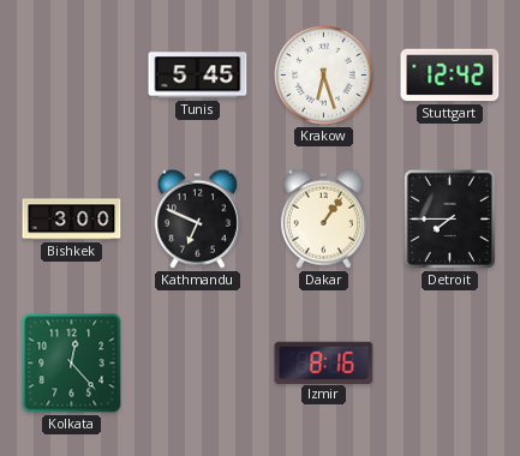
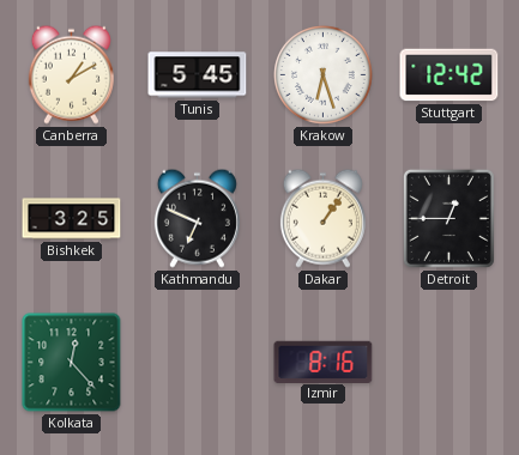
Canberra: none -> 1:10 (71, 74)
Bishkek: 3:00 -> 3:25 (72, 219)
Detroit: 7:45 -> 12:45 (448, 218)
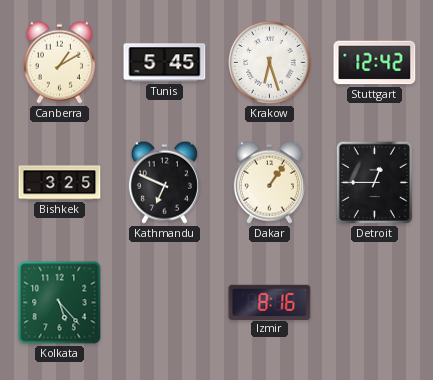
Kolkata: 12:23 -> 5:23 (60, 303)
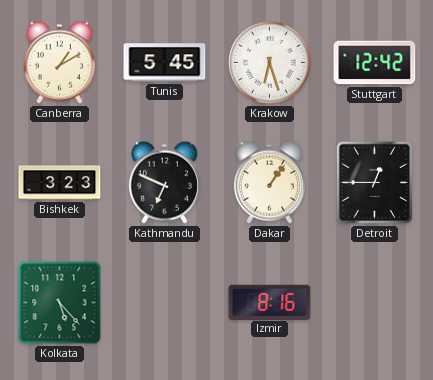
Bishkek: 3:25 -> 3:23 (60, 183)
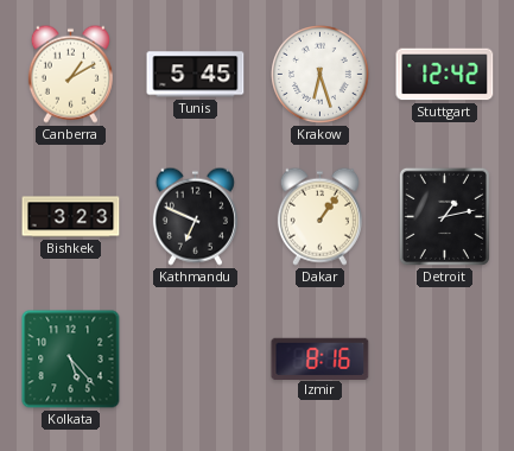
Detroit: 12:45 -> 1:13 (444, 216)
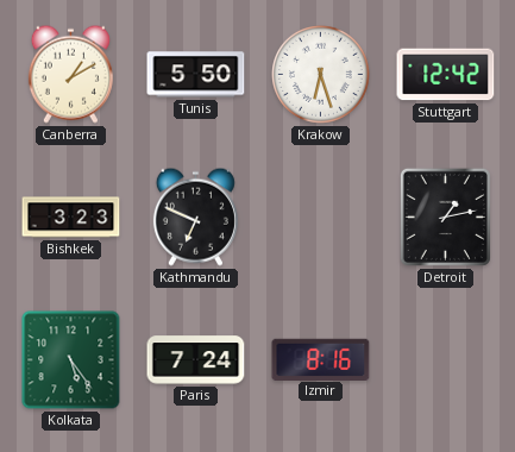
Tunis: 5:45 -> 5:50 (196, 75)
Dakar: 1:06 -> none (319, 216)
Kolkata: 5:23 -> 5:24 (71, 360)
Paris: none -> 7:24 (196, 360)
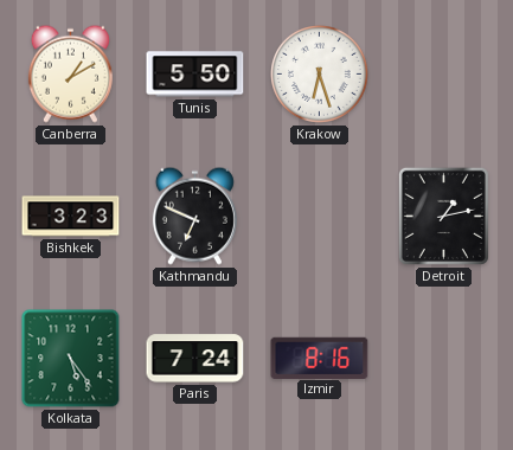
Stuttgart: 12:42 -> none (446, 75)
